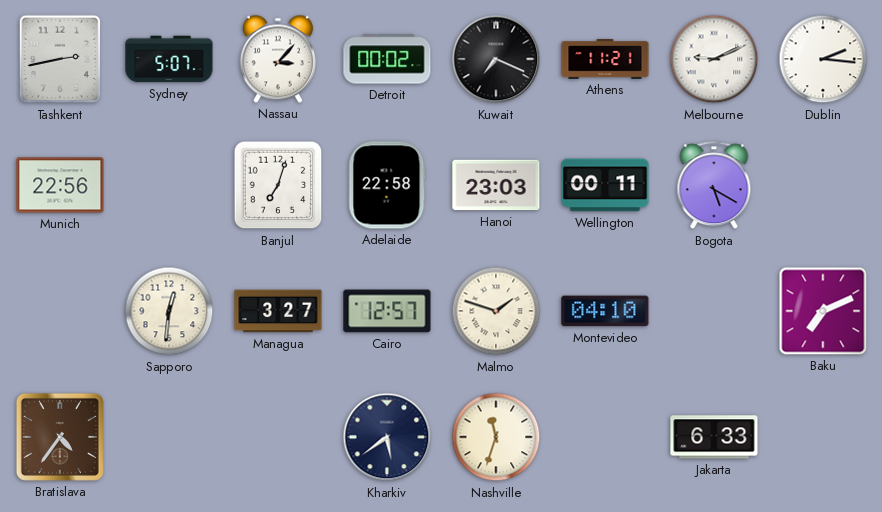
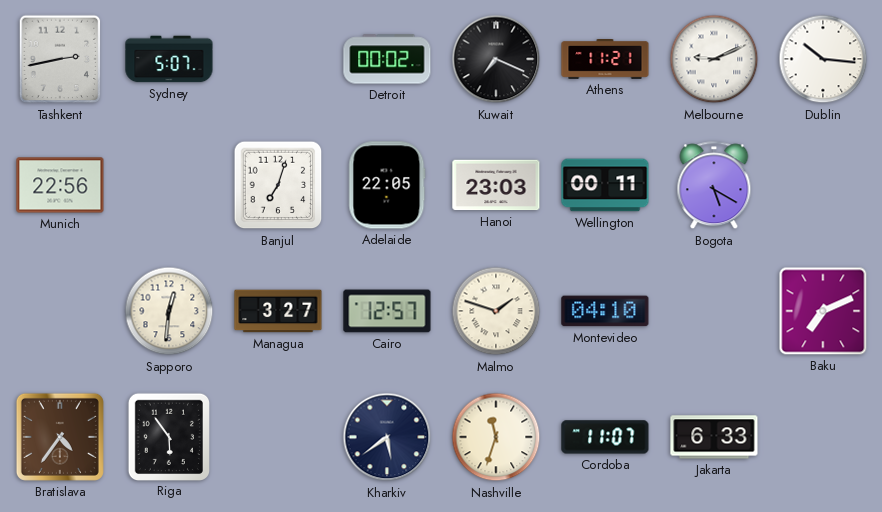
Nassau: 3:07 -> none (278, 59)
Dublin: 2:16 -> 10:16 (823, 59)
Adelaide: 22:58 -> 22:05 (387, 185)
Riga: none -> 5:54 (168, 436)
Cordoba: none -> 11:07 (605, 437)
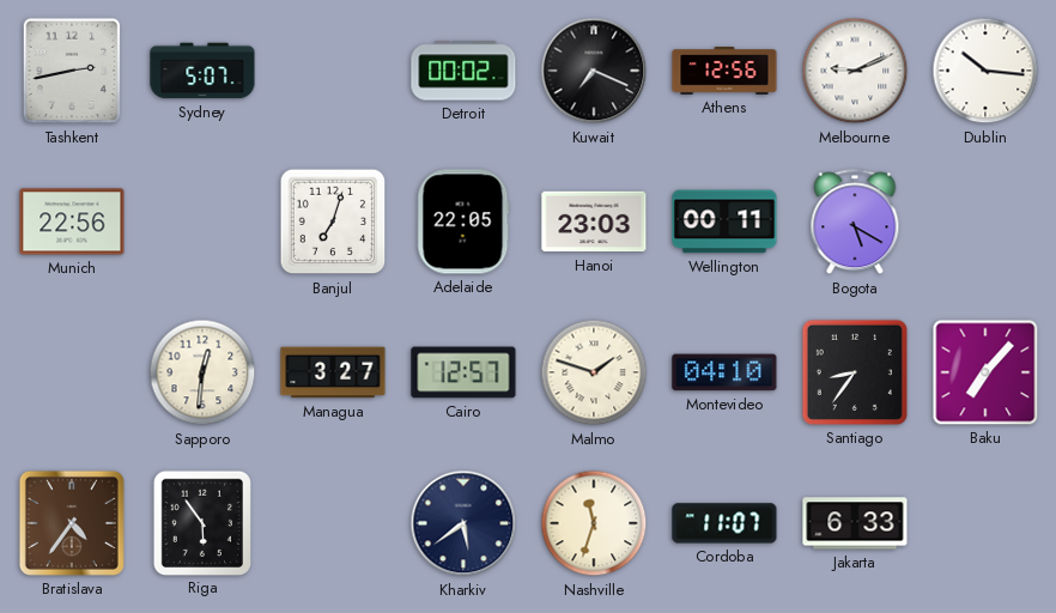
Athens: 11:21 -> 12:56 (724, 72)
Santiago: none -> 8:36 (855, 372)
Baku: 7:11 -> 7:07 (985, 372)
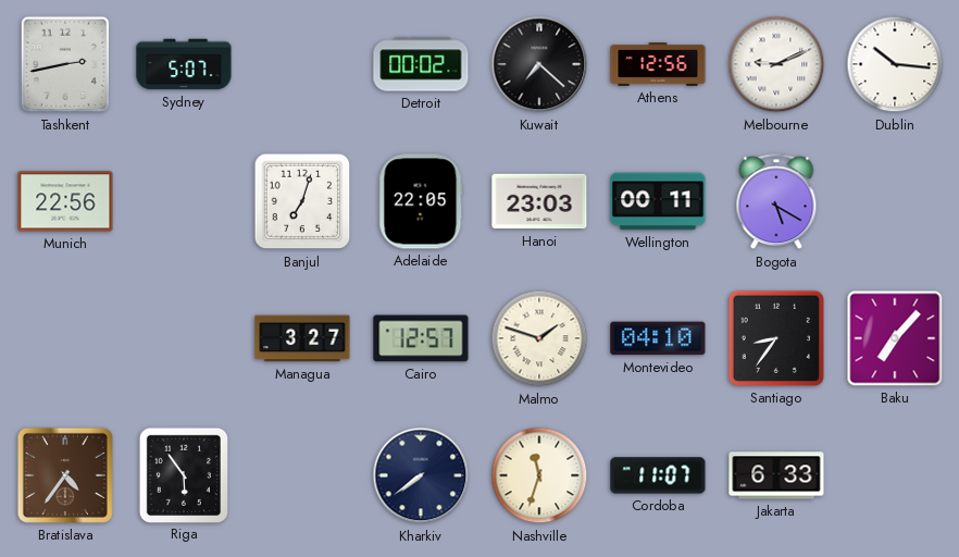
Kuwait: 7:19 -> 7:22 (539, 64)
Sapporo: 12:31 -> none (202, 372)
Kharkiv: 5:39 -> 7:39 (421, 475)
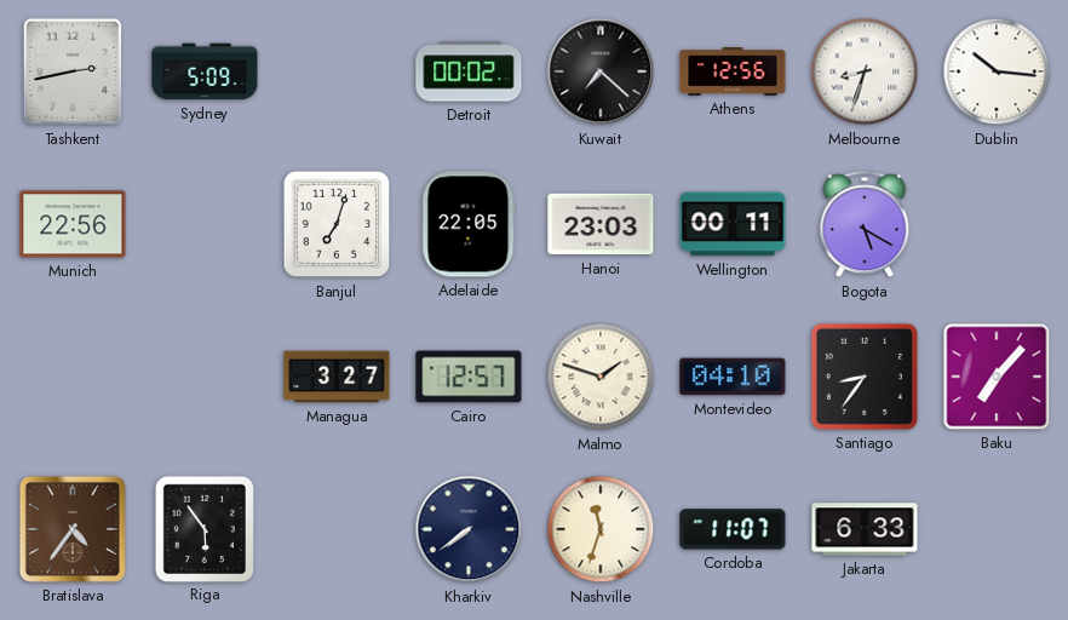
Sydney: 5:07 -> 5:09 (205, 71)
Melbourne: 9:11 -> 8:33 (865, 71)
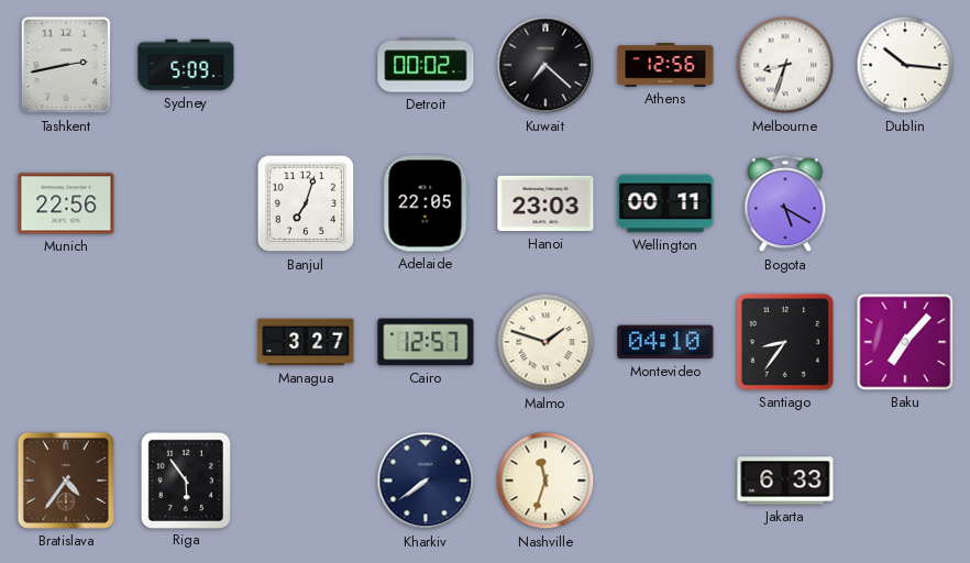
Cordoba: 11:07 -> none (733, 529)
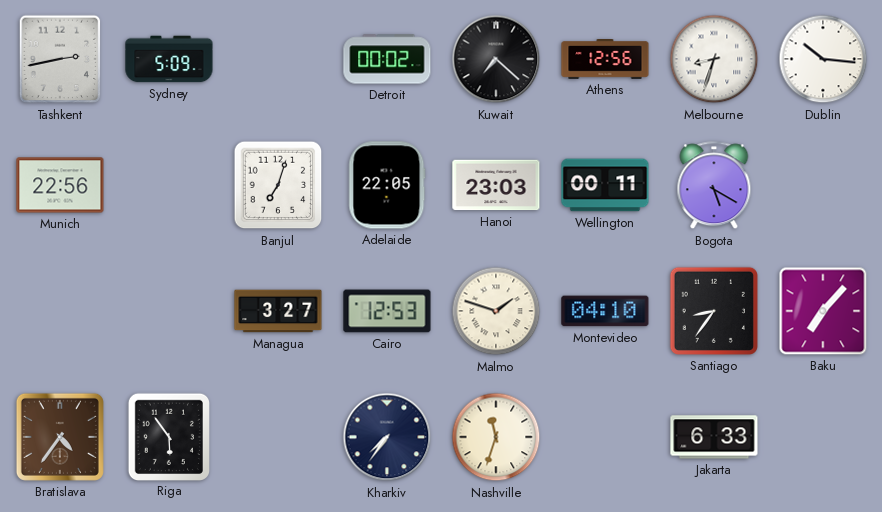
Cairo: 12:57 -> 12:53 (387, 311)
Kharkiv: 7:39 -> 7:36 (387, 437)
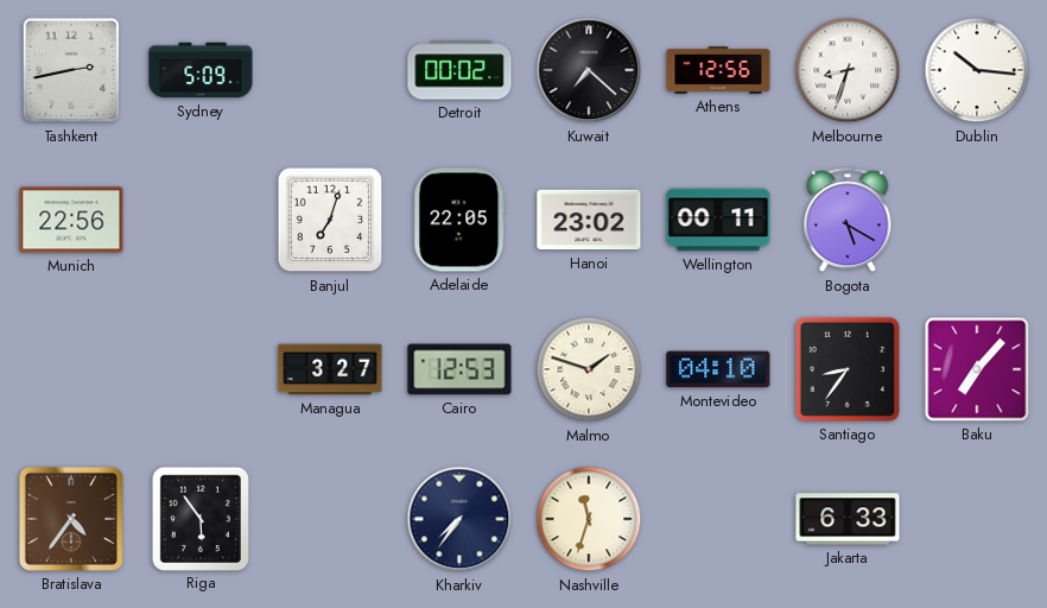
Hanoi: 23:03 -> 23:02 (589, 220)
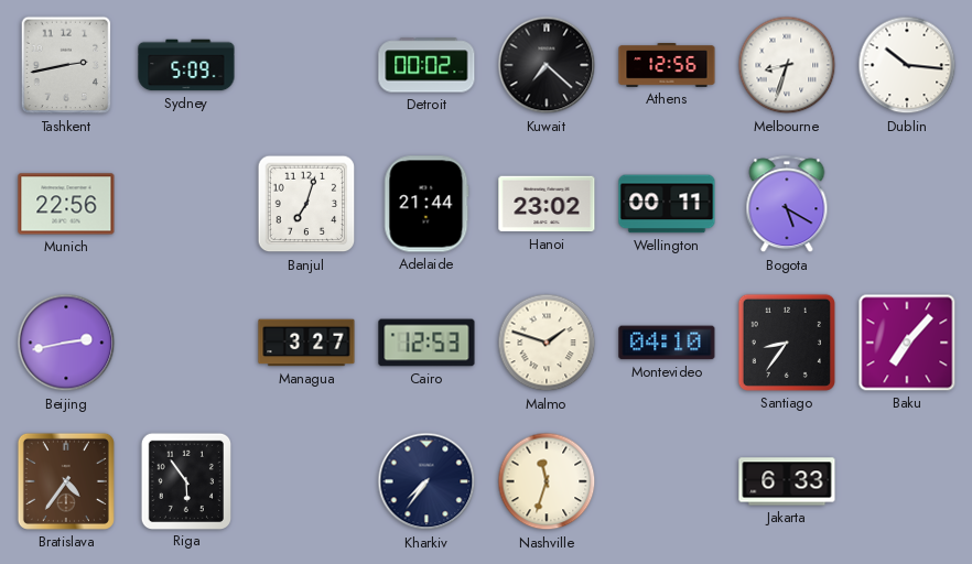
Adelaide: 22:05 -> 21:44 (426, 204)
Beijing: none -> 2:43 (66, 343)
